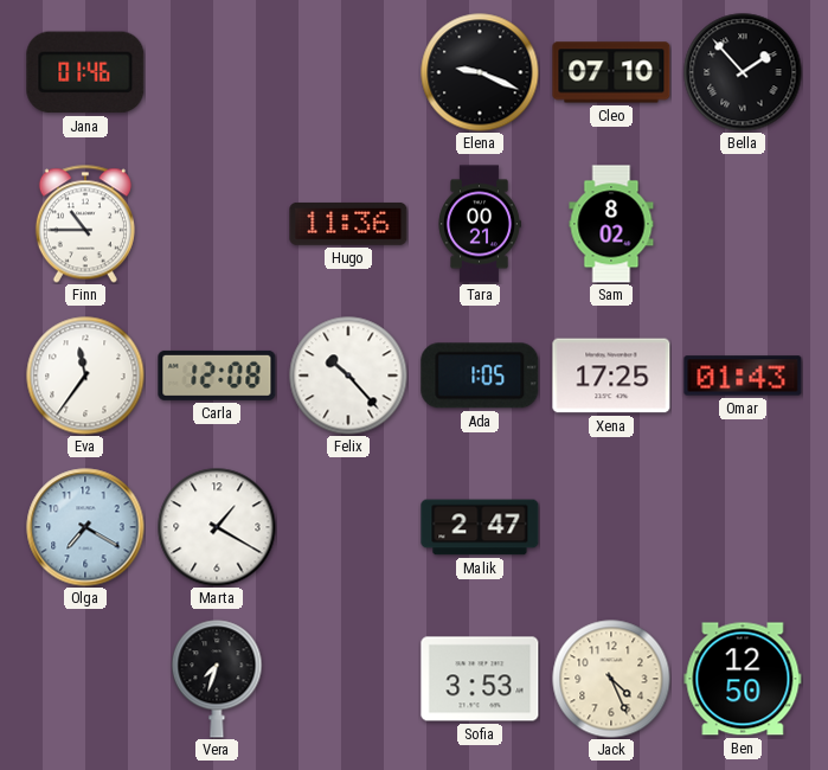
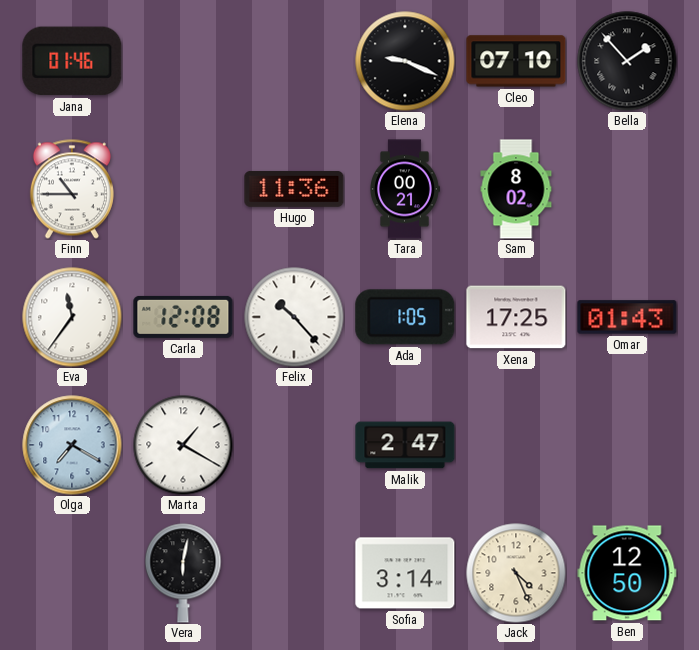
Vera: 7:33 -> 6:02 (183, 573)
Sofia: 3:53 -> 3:14 (405, 573)
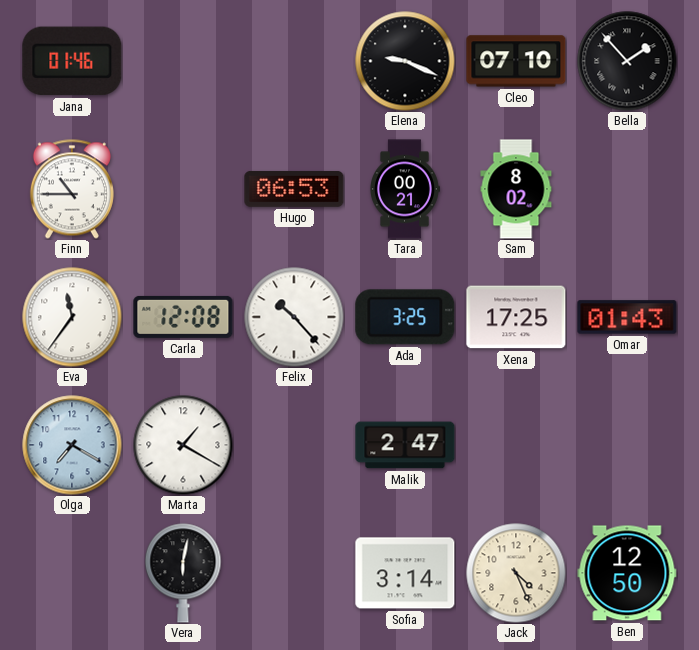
Hugo: 11:36 -> 06:53 (294, 189)
Ada: 1:05 -> 3:25 (405, 317)
